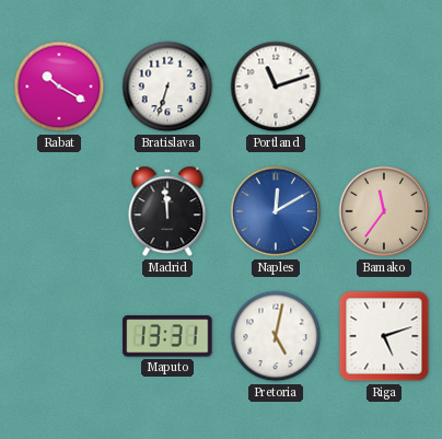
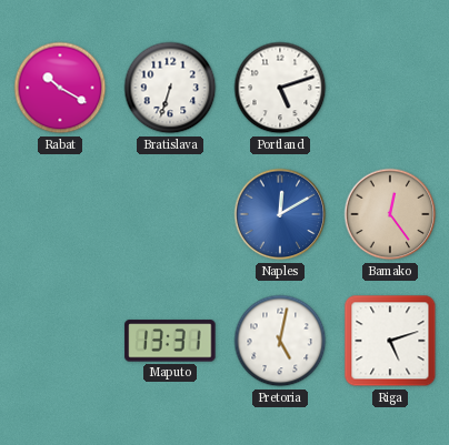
Portland: 11:12 -> 5:12 (280, 88)
Madrid: 11:59 -> none (167, 211)
Bamako: 11:36 -> 12:24 (390, 214)
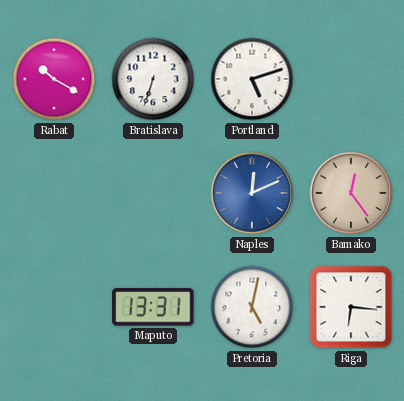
Naples: 12:10 -> 12:11 (252, 193)
Riga: 5:12 -> 6:16 (351, 307)
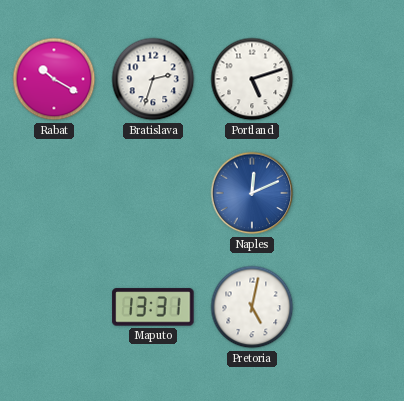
Bratislava: 6:33 -> 2:33 (153, 79)
Bamako: 12:24 -> none (351, 193)
Riga: 6:16 -> none (351, 307)
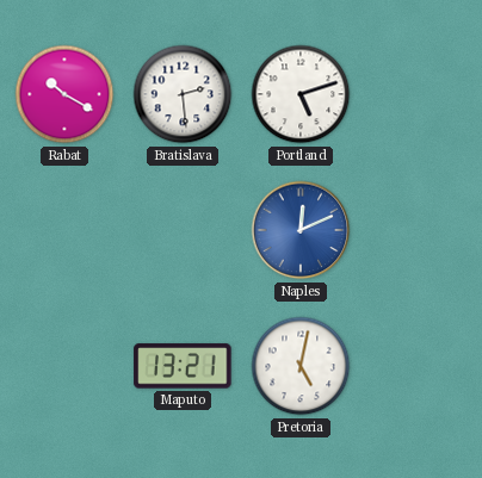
Bratislava: 2:33 -> 2:29 (183, 94)
Maputo: 13:31 -> 13:21 (183, 366)
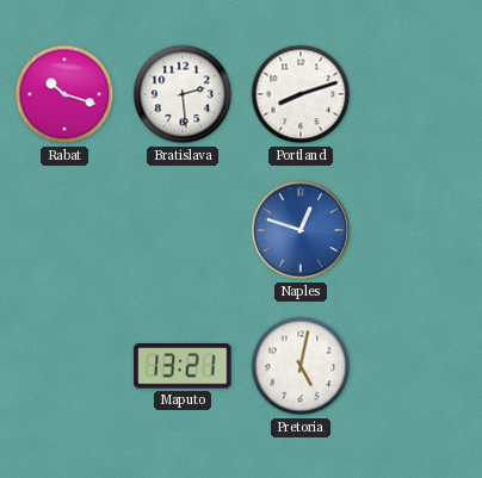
Rabat: 10:20 -> 10:18 (64, 94)
Portland: 5:12 -> 8:12 (301, 94)
Naples: 12:11 -> 12:48 (301, 230)
